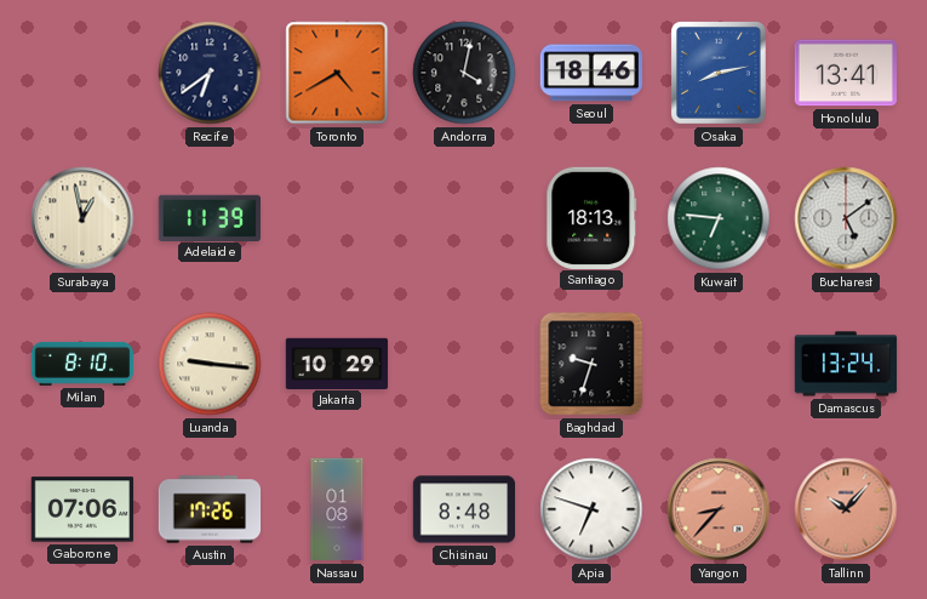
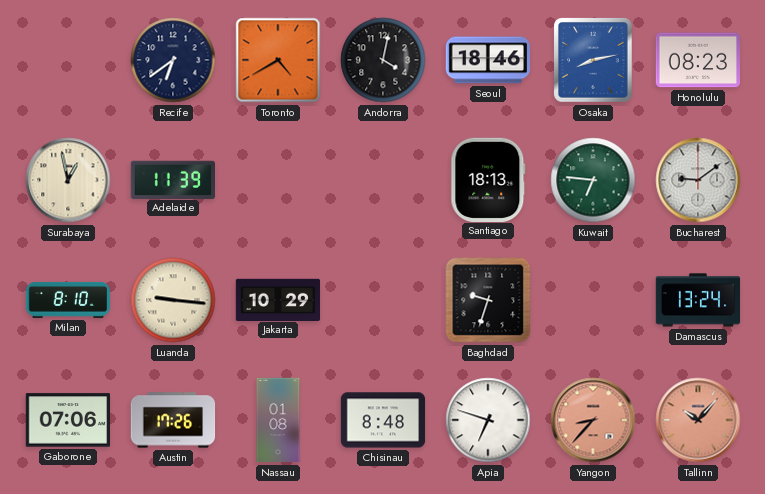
Honolulu: 13:41 -> 08:23 (698, 60)
Bucharest: 5:09 -> 9:09 (698, 180)
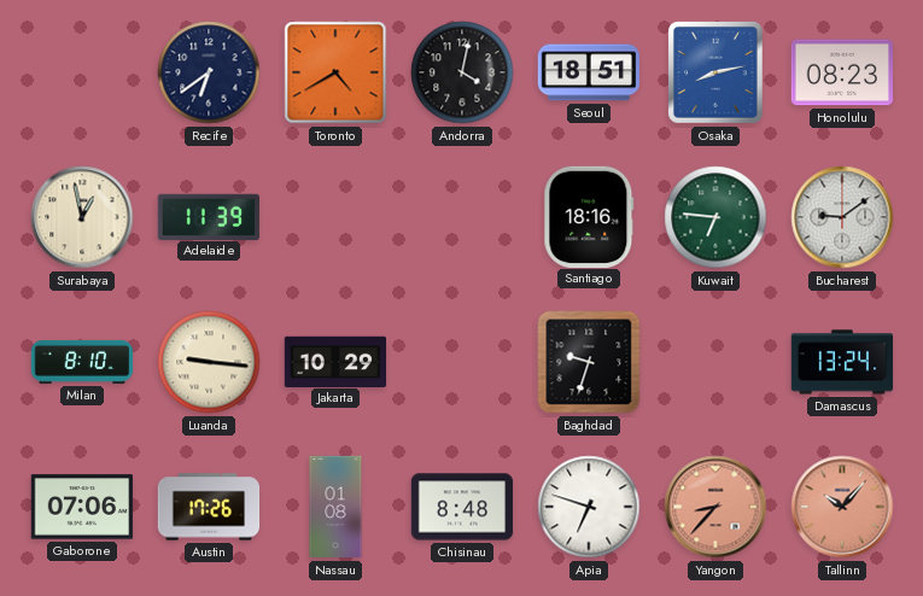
Seoul: 18:46 -> 18:51 (588, 72)
Santiago: 18:13 -> 18:16 (589, 216)
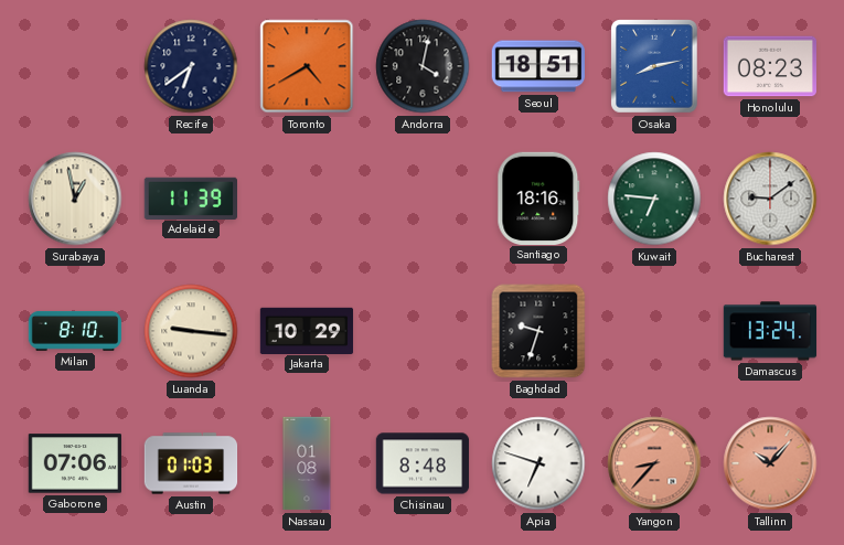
Austin: 17:26 -> 01:03 (191, 463)
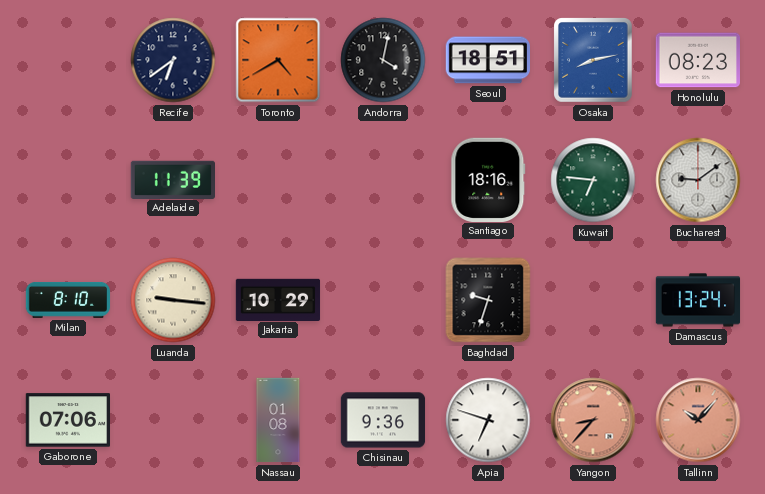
Surabaya: 12:58 -> none (75, 199)
Austin: 01:03 -> none (191, 463)
Chisinau: 8:48 -> 9:36 (383, 420)
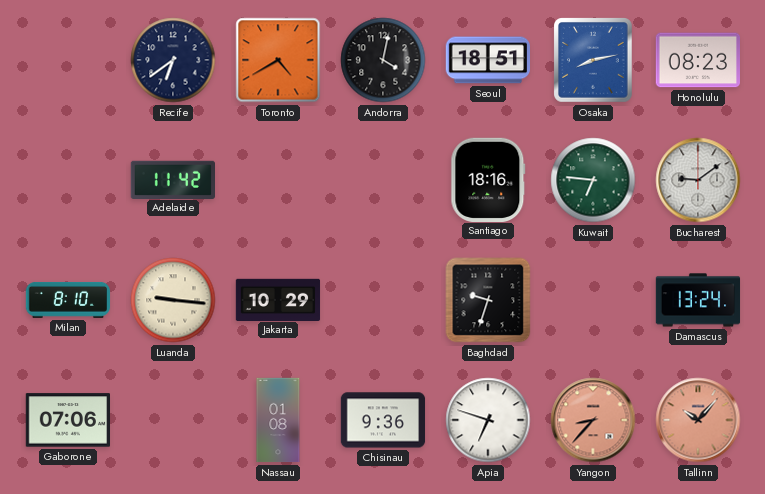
Adelaide: 11:39 -> 11:42 (172, 179)
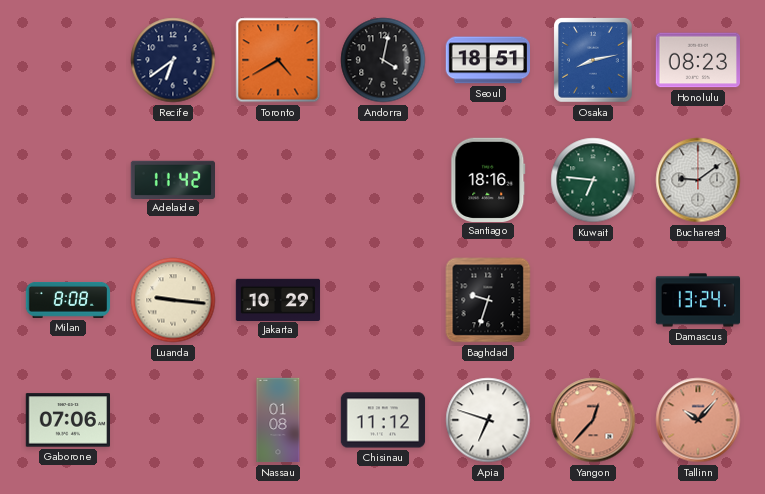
Milan: 8:10 -> 8:08 (68, 300)
Chisinau: 9:36 -> 11:12 (383, 420)
Yangon: 8:37 -> 12:37 (593, 420)
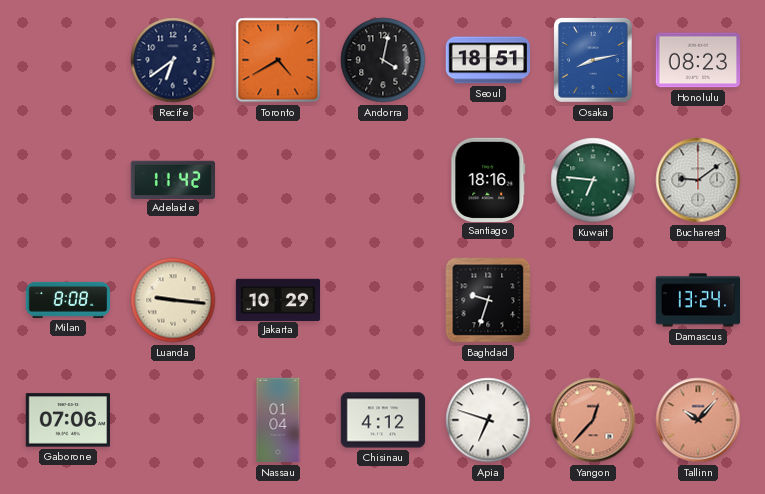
Nassau: 01:08 -> 01:04 (278, 420)
Chisinau: 11:12 -> 4:12 (383, 420)
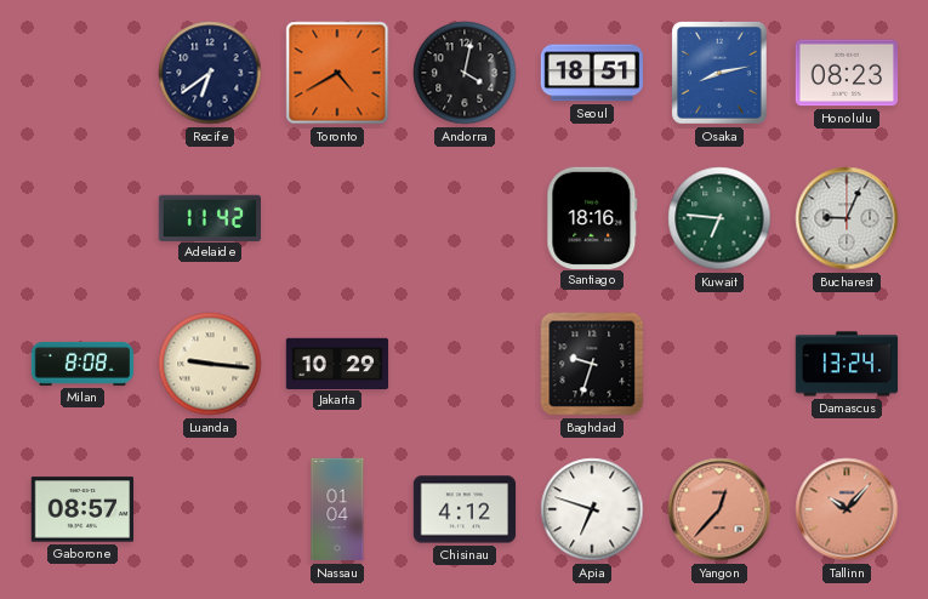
Bucharest: 9:09 -> 9:04 (847, 218)
Gaborone: 07:06 -> 08:57 (81, 509)
